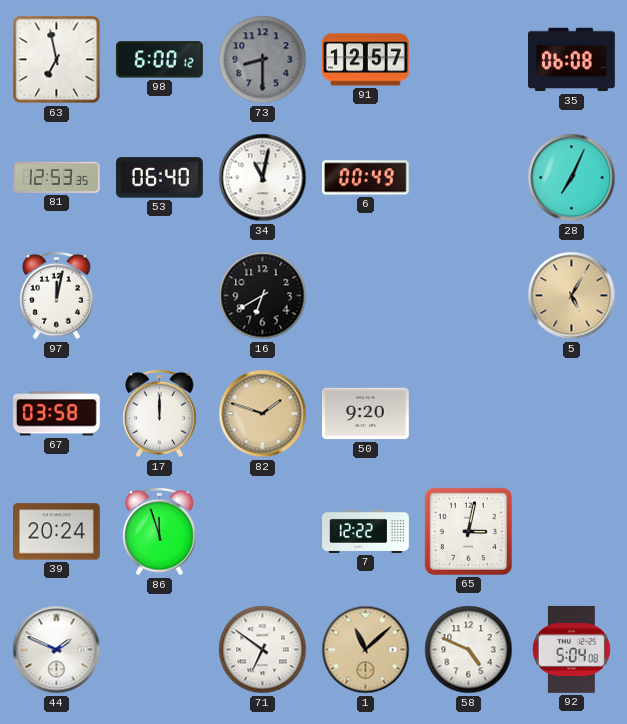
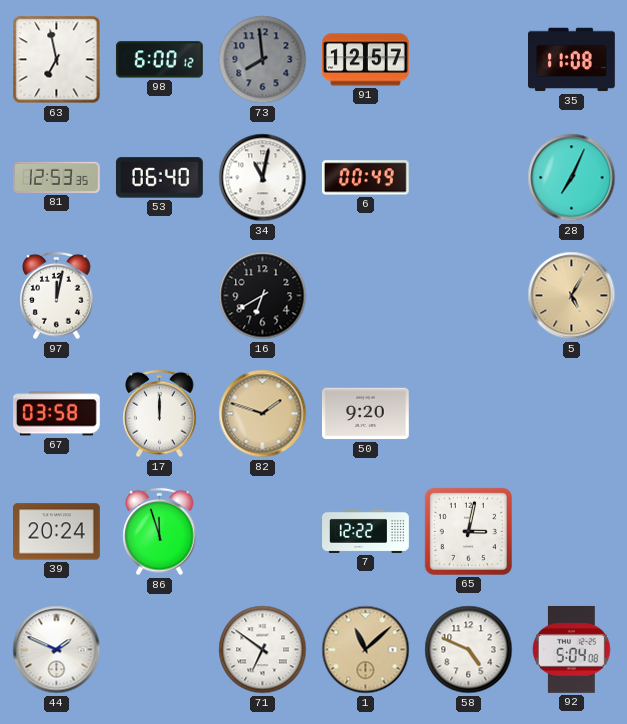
73: 8:30 -> 7:59 (263, 60)
35: 06:08 -> 11:08 (572, 60)
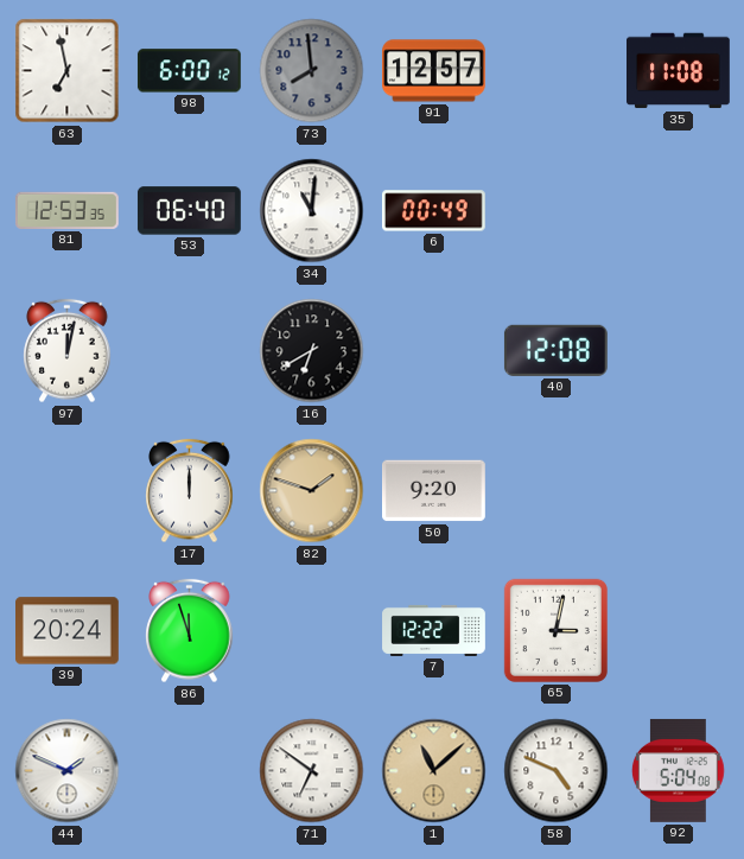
34: 11:02 -> 11:01 (312, 211)
28: 7:04 -> none (572, 178)
40: none -> 12:08 (555, 350)
5: 5:05 -> none (572, 296)
67: 03:58 -> none (57, 414)
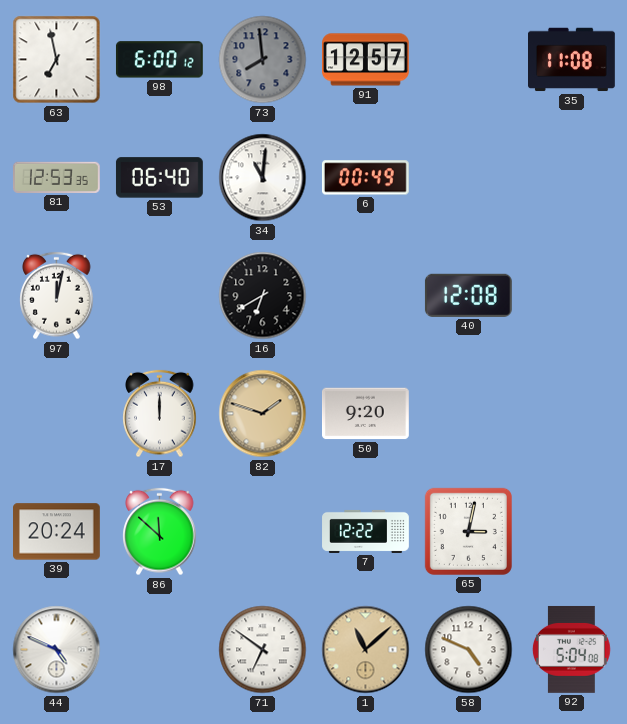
86: 11:57 -> 11:52 (160, 532)
44: 1:49 -> 4:49 (57, 650)
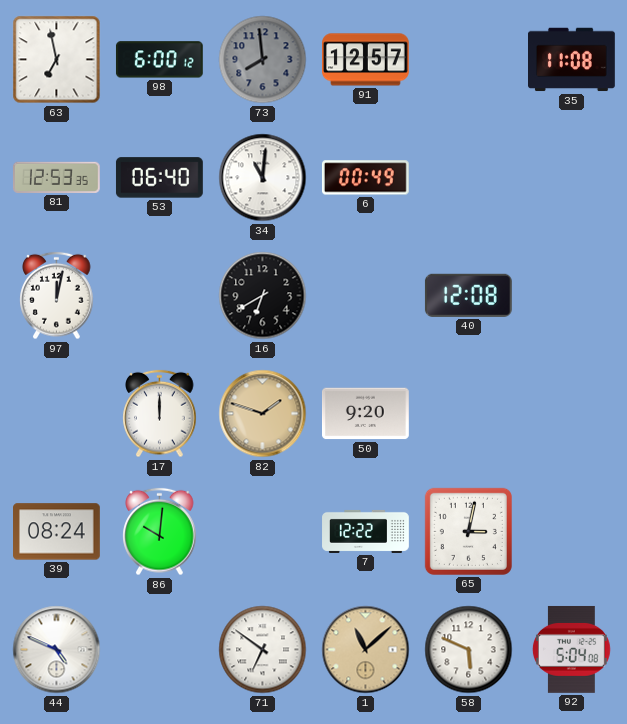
39: 20:24 -> 08:24 (57, 532)
86: 11:52 -> 10:01 (160, 532)
58: 4:49 -> 5:49 (469, 650)
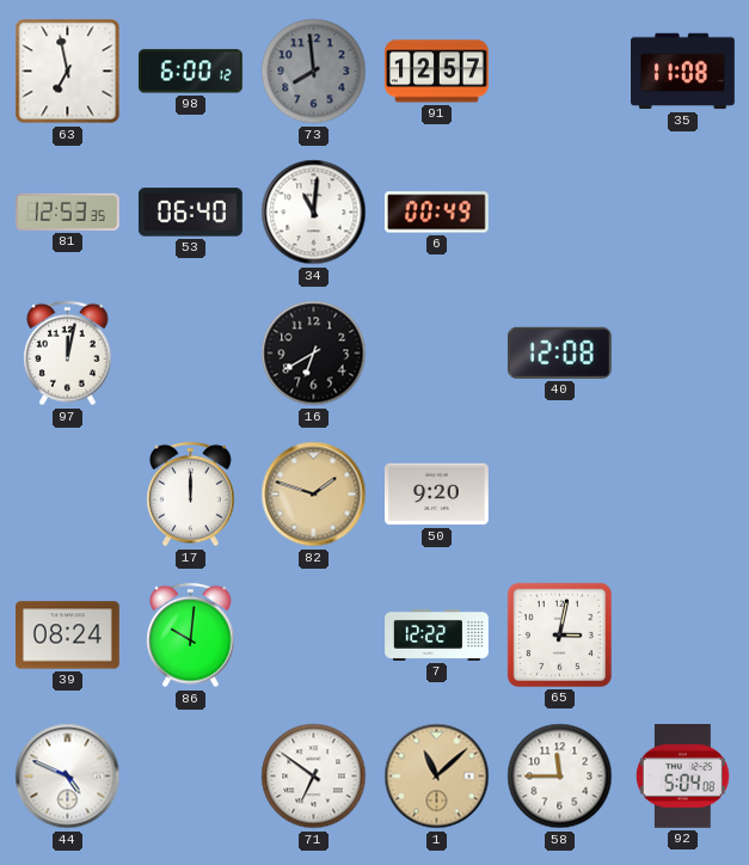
58: 5:49 -> 11:45 (560, 777)
